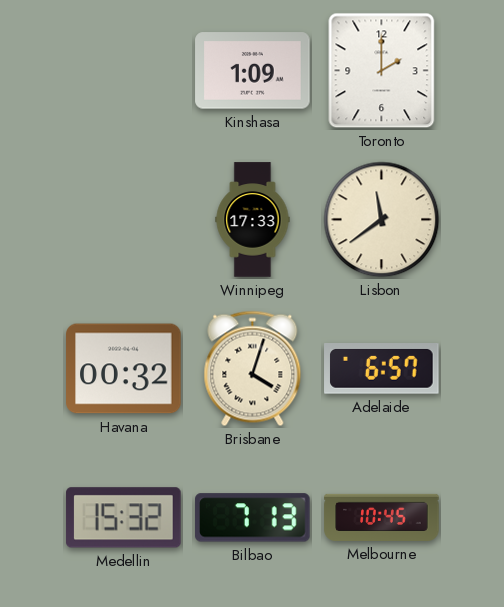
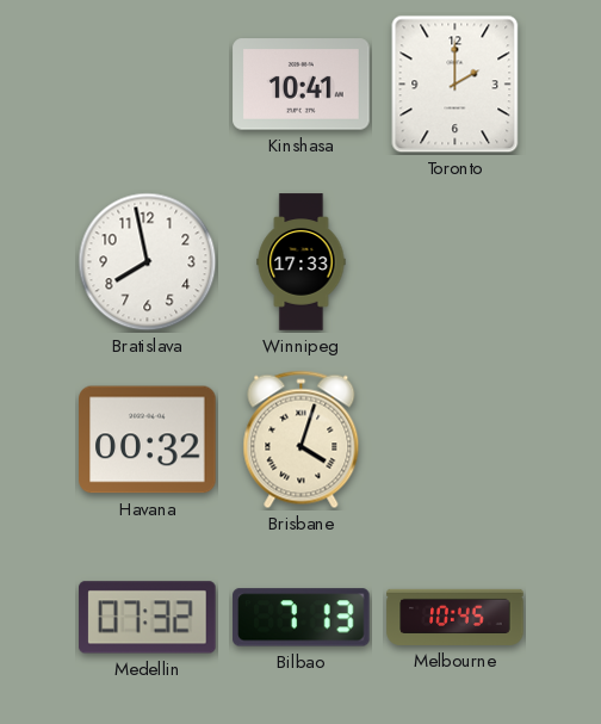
Kinshasa: 1:09 -> 10:41 (302, 85)
Bratislava: none -> 7:58 (148, 262)
Lisbon: 11:39 -> none (382, 220)
Adelaide: 6:57 -> none (382, 369)
Medellin: 15:32 -> 07:32 (148, 618)
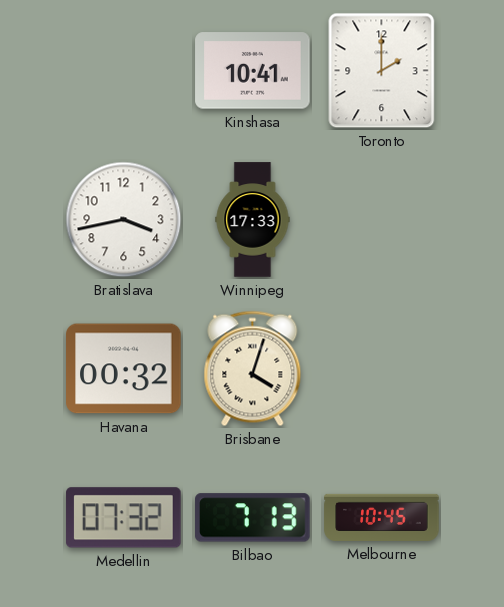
Bratislava: 7:58 -> 3:43 (124, 220)
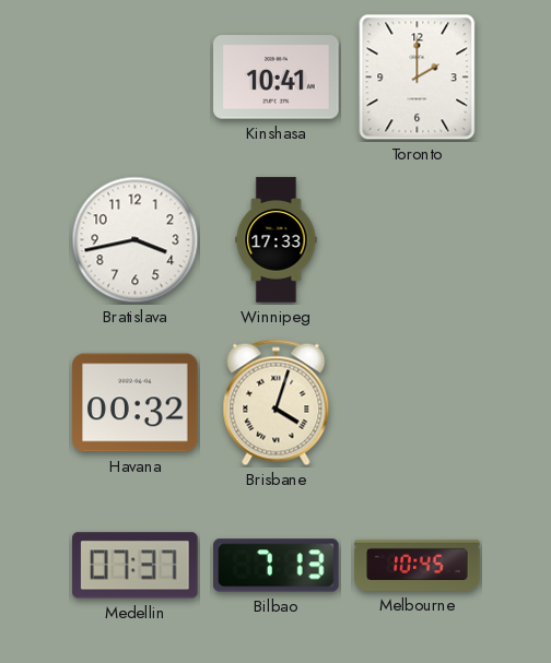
Medellin: 07:32 -> 07:37 (136, 566)
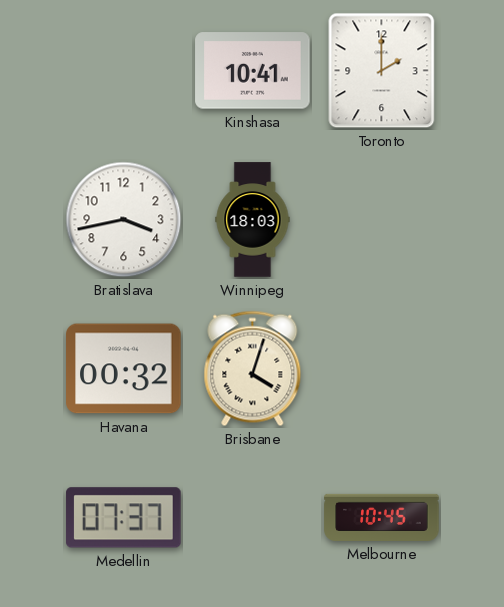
Winnipeg: 17:33 -> 18:03 (253, 220)
Bilbao: 7:13 -> none (277, 566)
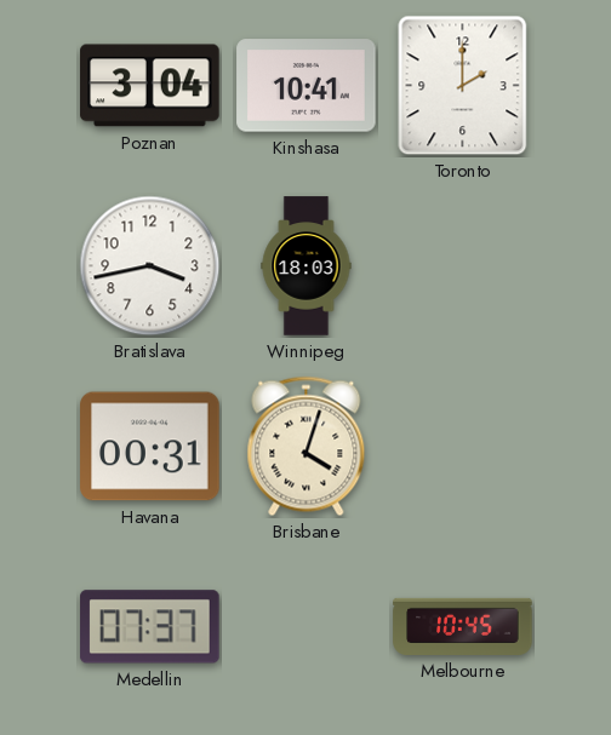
Poznan: none -> 3:04 (150, 86)
Havana: 00:32 -> 00:31 (150, 447)
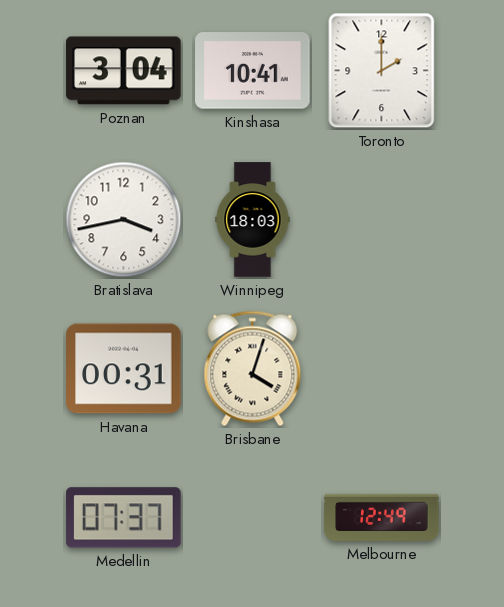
Melbourne: 10:45 -> 12:49 (382, 517)
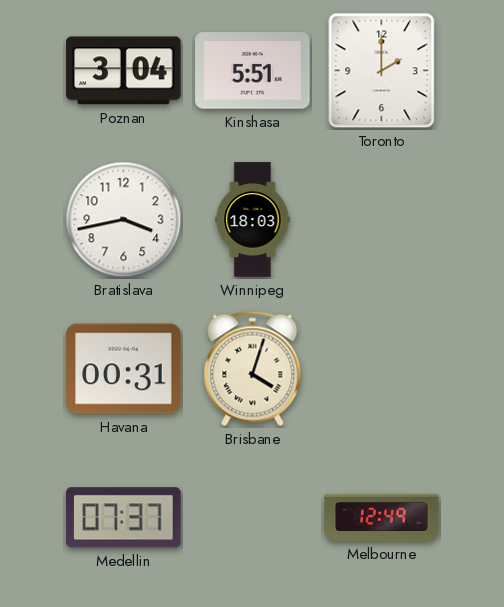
Kinshasa: 10:41 -> 5:51 (253, 71)
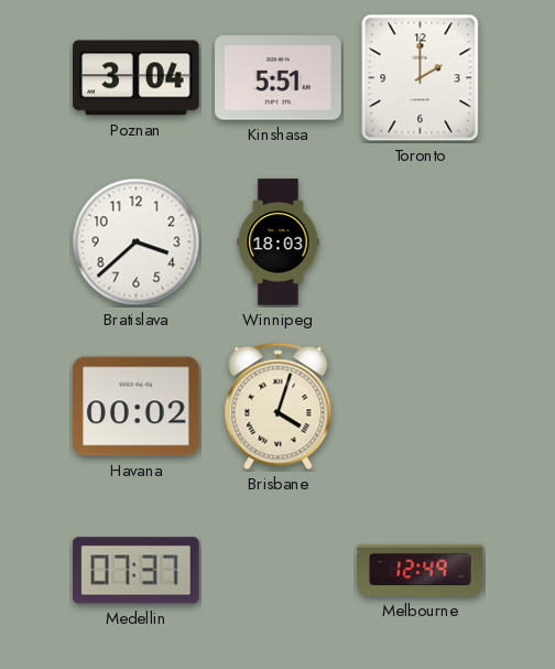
Bratislava: 3:43 -> 3:38 (137, 242)
Havana: 00:31 -> 00:02 (137, 407)
